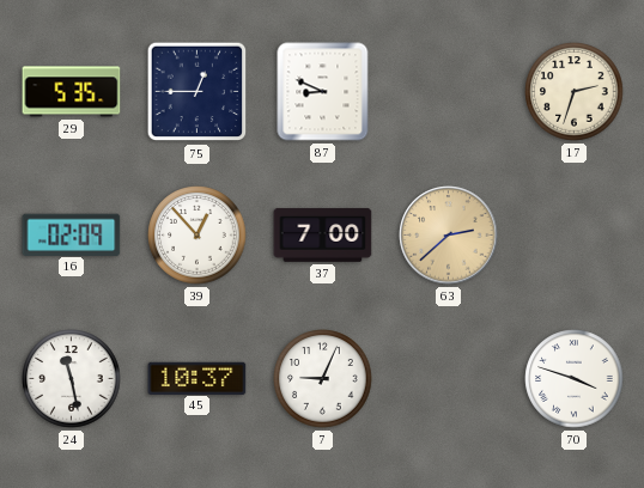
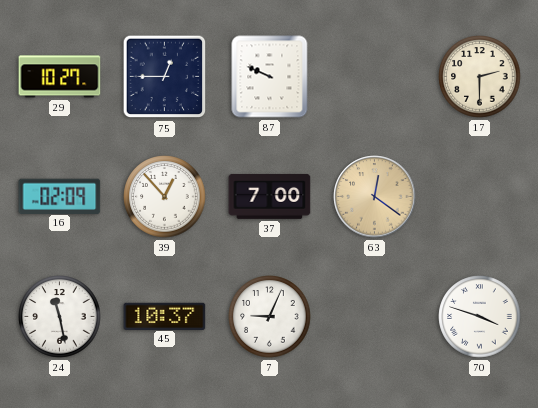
29: 5:35 -> 10:27 (60, 77)
87: 8:49 -> 9:49 (270, 77)
17: 2:33 -> 2:30 (480, 77)
63: 2:38 -> 12:21 (375, 197)
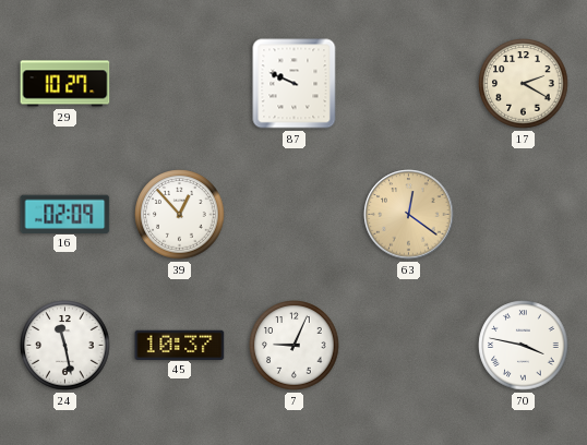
75: 12:45 -> none (165, 77)
17: 2:30 -> 2:20 (524, 84)
37: 7:00 -> none (270, 196)
70: 3:48 -> 3:47 (524, 346)
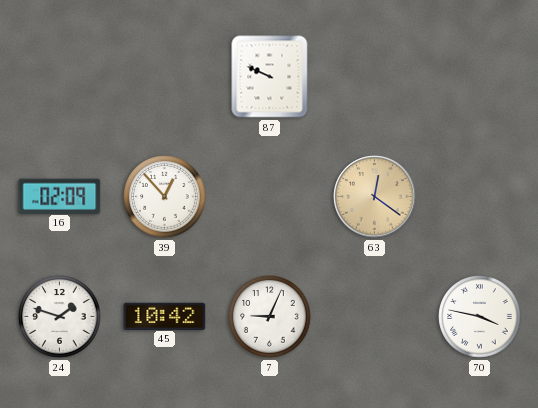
29: 10:27 -> none (65, 84)
17: 2:20 -> none (524, 84)
24: 11:28 -> 1:48 (60, 317)
45: 10:37 -> 10:42 (165, 316)
